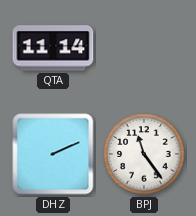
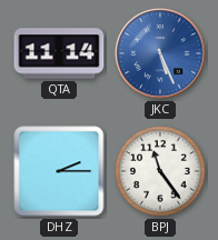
JKC: none -> 5:26 (160, 53)
DHZ: 2:11 -> 2:15 (59, 171)
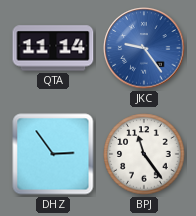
JKC: 5:26 -> 9:24 (144, 48)
DHZ: 2:15 -> 2:54 (53, 154)
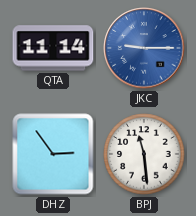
JKC: 9:24 -> 9:15 (144, 48)
BPJ: 11:24 -> 11:29 (144, 154)
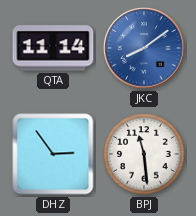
JKC: 9:15 -> 8:09 (144, 48)
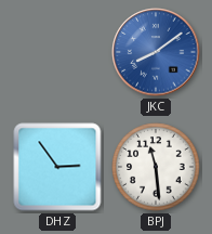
QTA: 11:14 -> none (53, 48)
